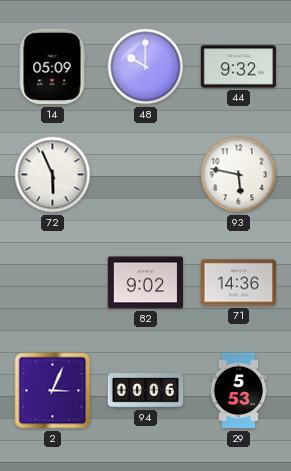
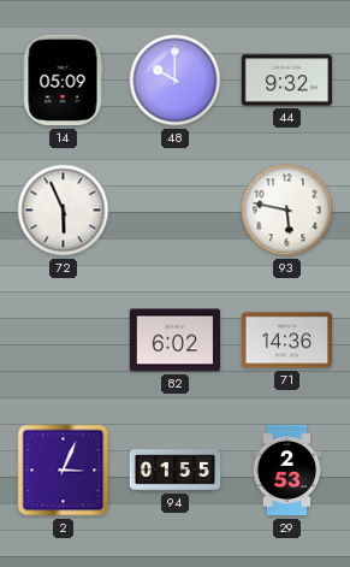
82: 9:02 -> 6:02 (176, 341)
94: 00:06 -> 01:55 (176, 471)
29: 5:53 -> 2:53 (287, 471)
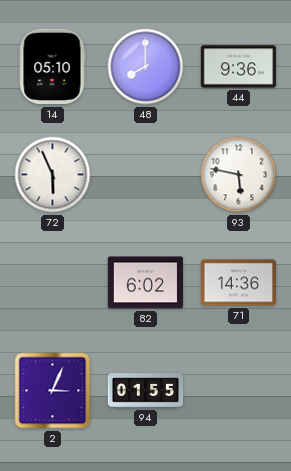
14: 05:09 -> 05:10 (52, 67)
48: 10:00 -> 8:00 (146, 67)
44: 9:32 -> 9:36 (239, 67)
29: 2:53 -> none (287, 471)
